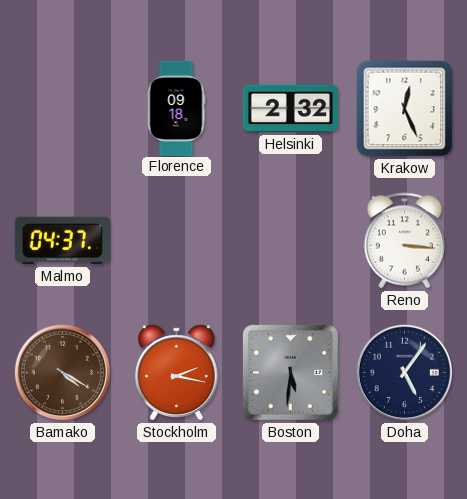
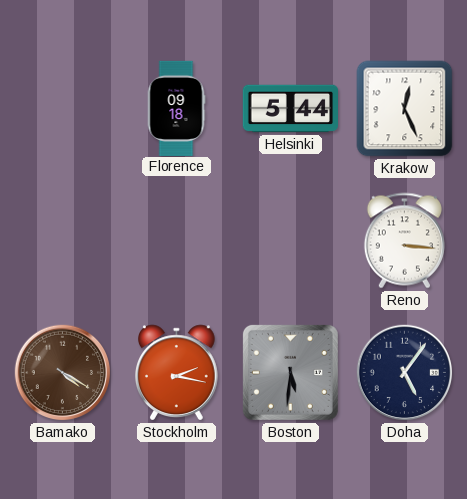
Helsinki: 2:32 -> 5:44 (290, 109)
Malmo: 04:37 -> none (62, 241)
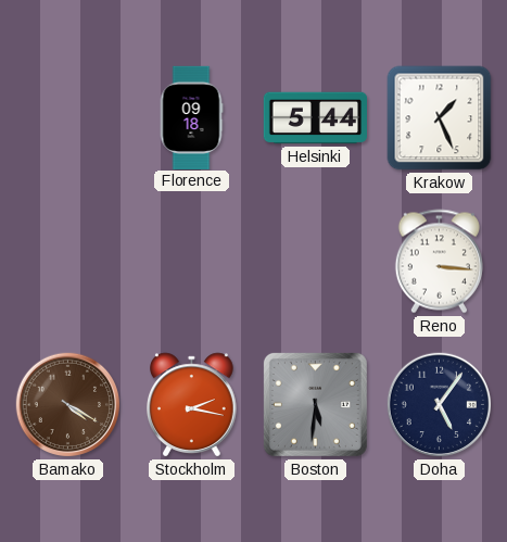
Krakow: 12:26 -> 1:26 (440, 118)
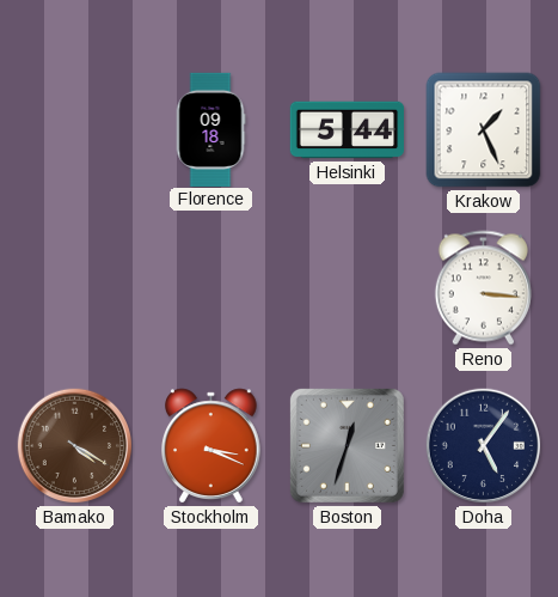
Stockholm: 2:17 -> 3:19 (211, 446)
Boston: 5:31 -> 12:33 (347, 445)
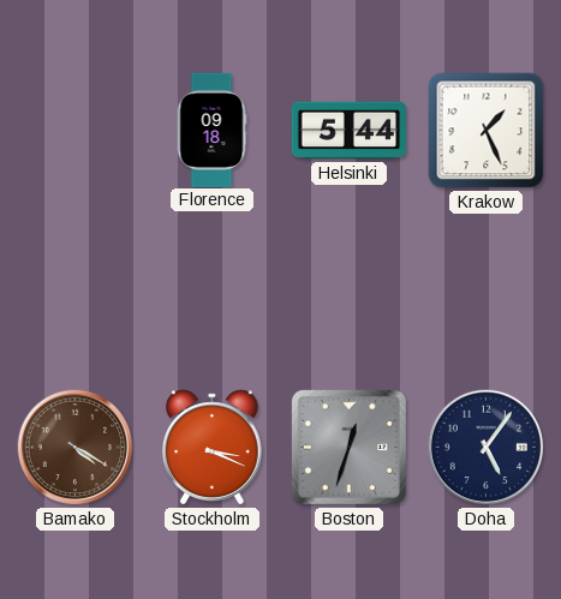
Reno: 3:16 -> none (483, 288)
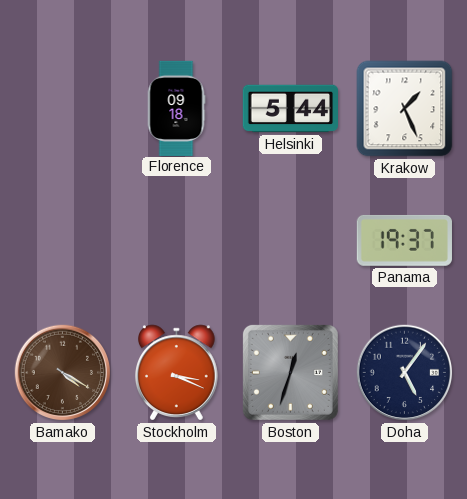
Panama: none -> 19:37 (404, 240)
